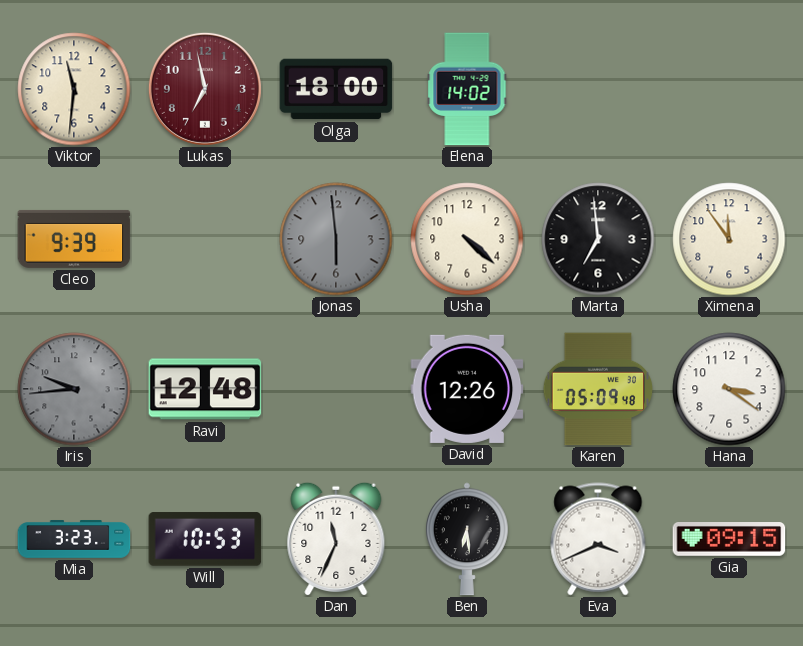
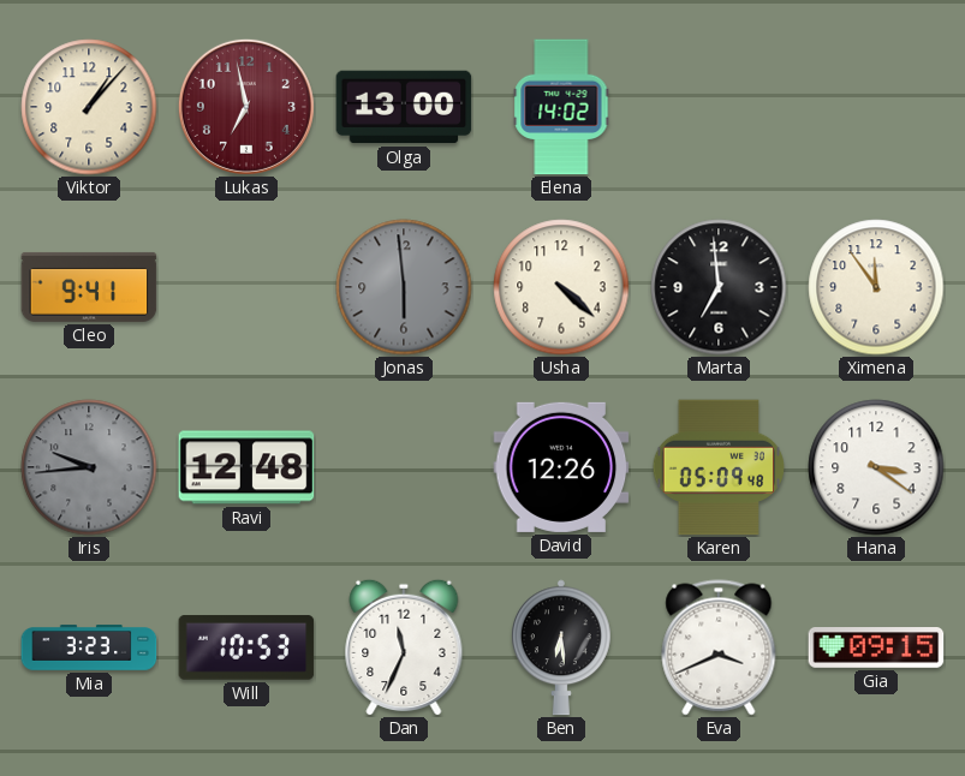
Viktor: 11:31 -> 1:07 (89, 107)
Olga: 18:00 -> 13:00 (404, 107)
Cleo: 9:39 -> 9:41 (89, 287)
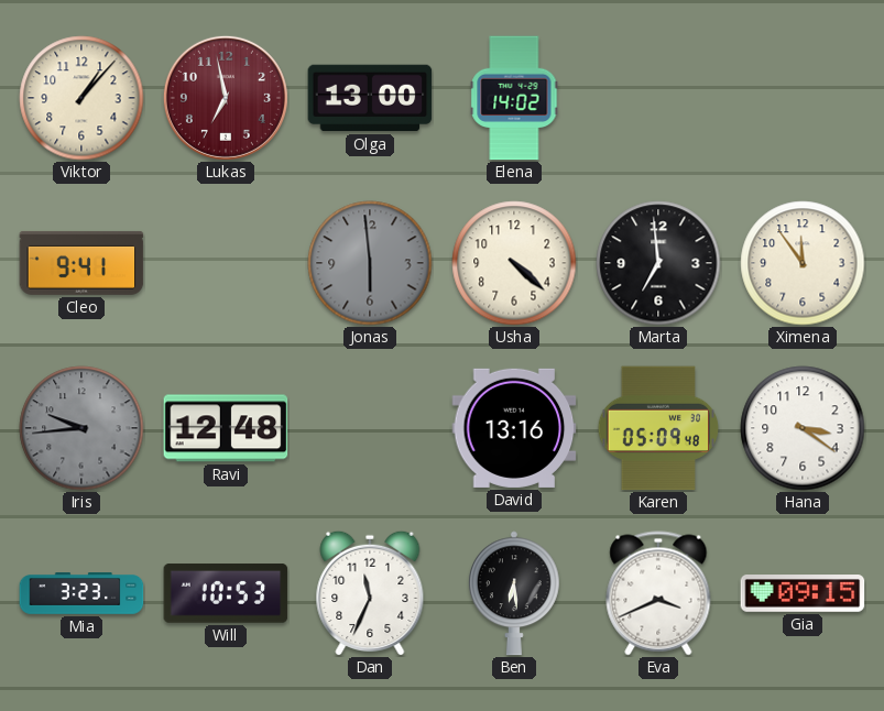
David: 12:26 -> 13:16 (514, 428)
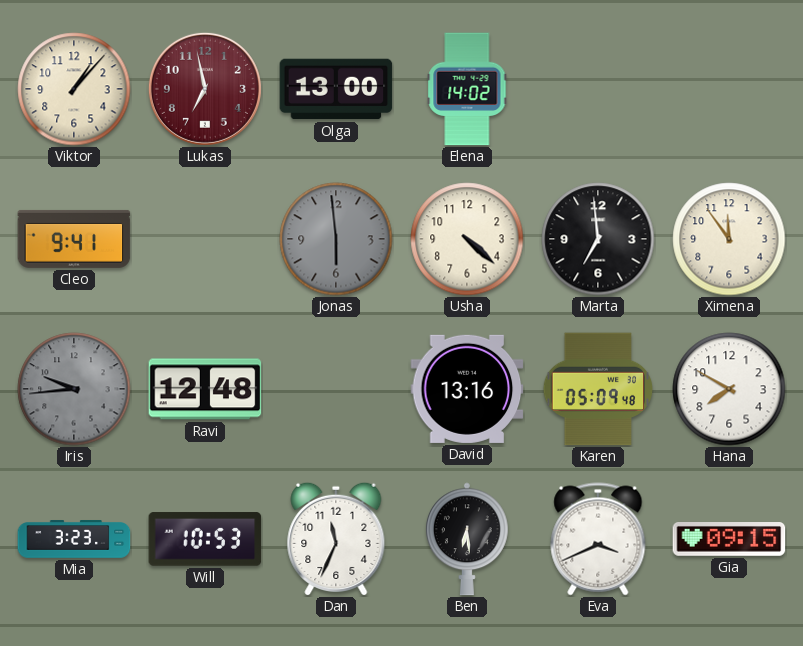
Hana: 3:21 -> 7:50 (729, 389)
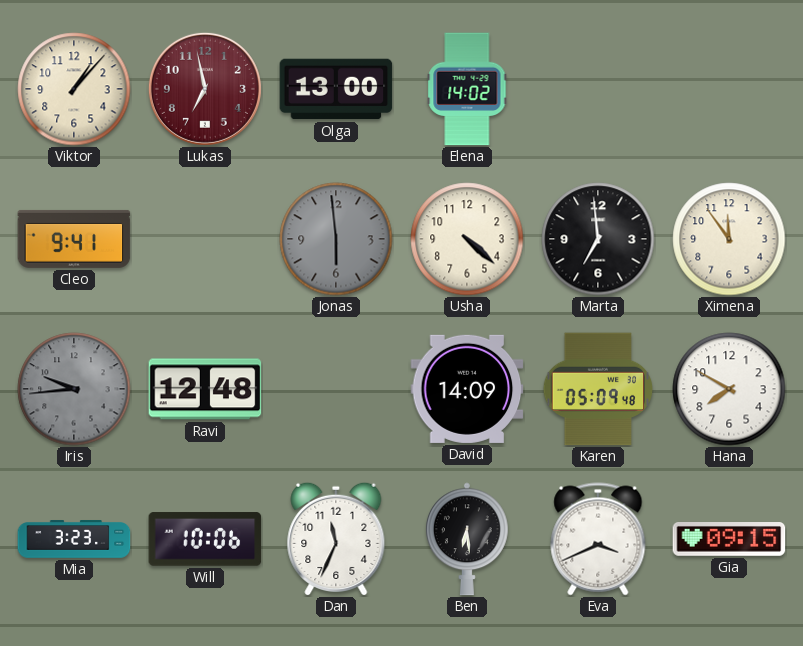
David: 13:16 -> 14:09 (467, 389)
Will: 10:53 -> 10:06 (205, 539)
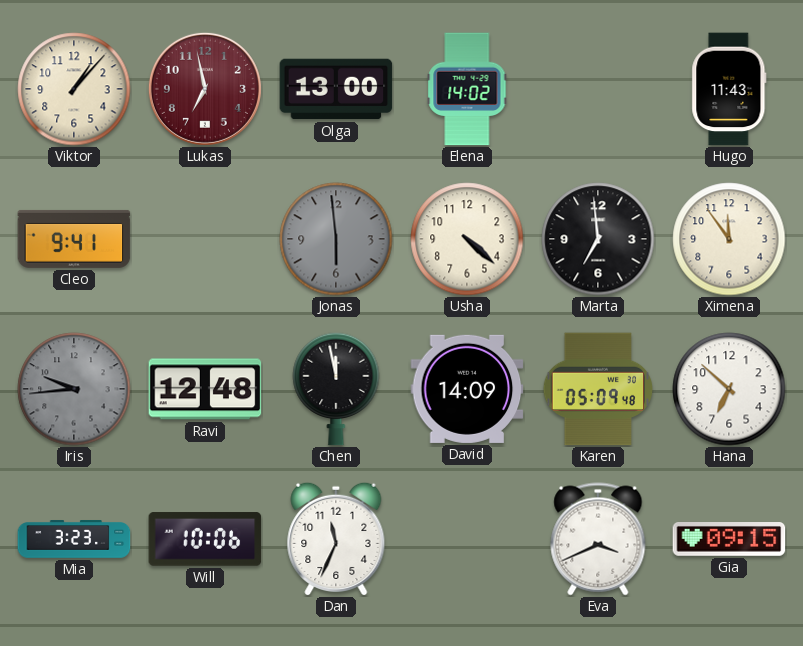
Hugo: none -> 11:43 (729, 89)
Chen: none -> 11:58 (336, 389)
Hana: 7:50 -> 6:52 (729, 389)
Ben: 6:29 -> none (467, 539)
